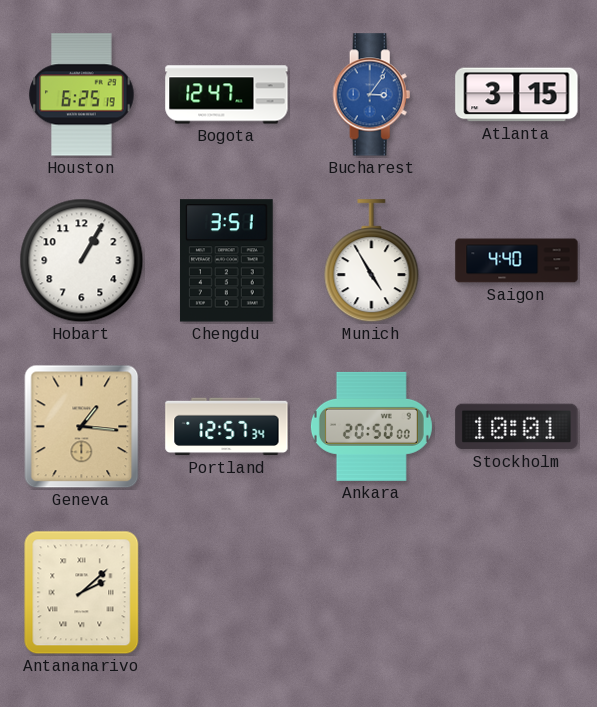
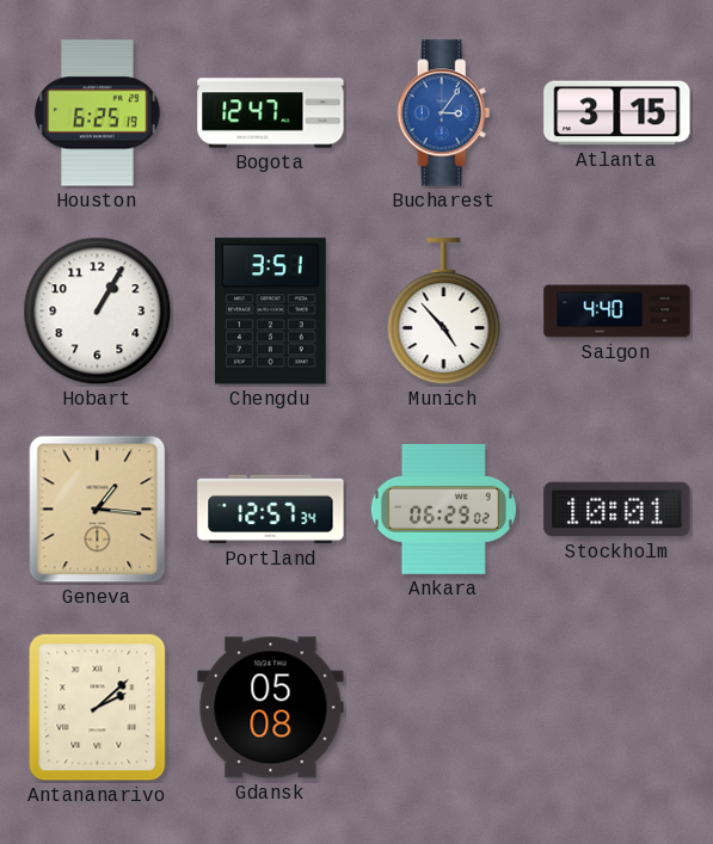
Munich: 4:55 -> 4:53 (444, 312)
Ankara: 20:50 -> 06:29 (443, 509)
Gdansk: none -> 05:08 (271, 708)
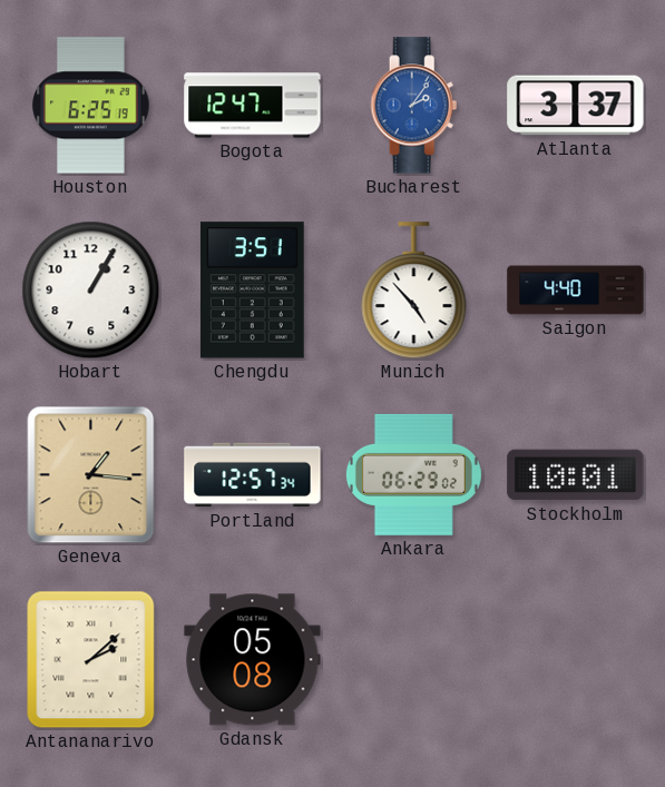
Bucharest: 3:06 -> 2:06 (414, 106)
Atlanta: 3:15 -> 3:37 (576, 106)
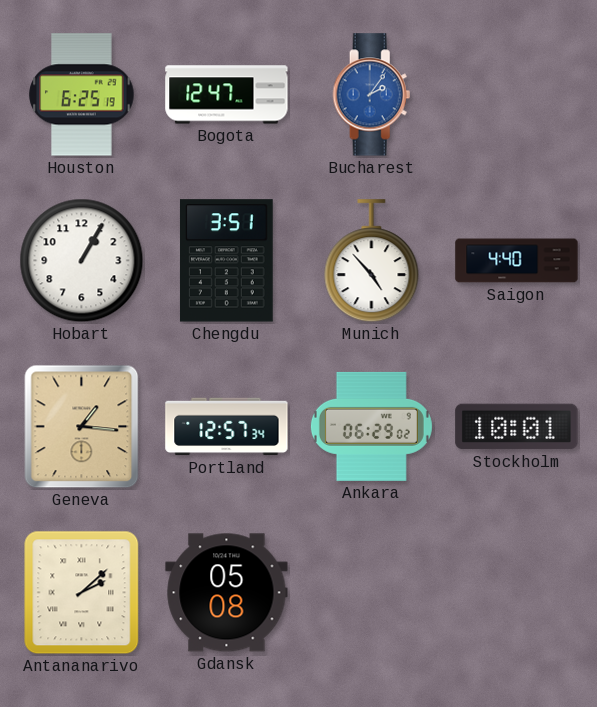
Atlanta: 3:37 -> none (576, 106)
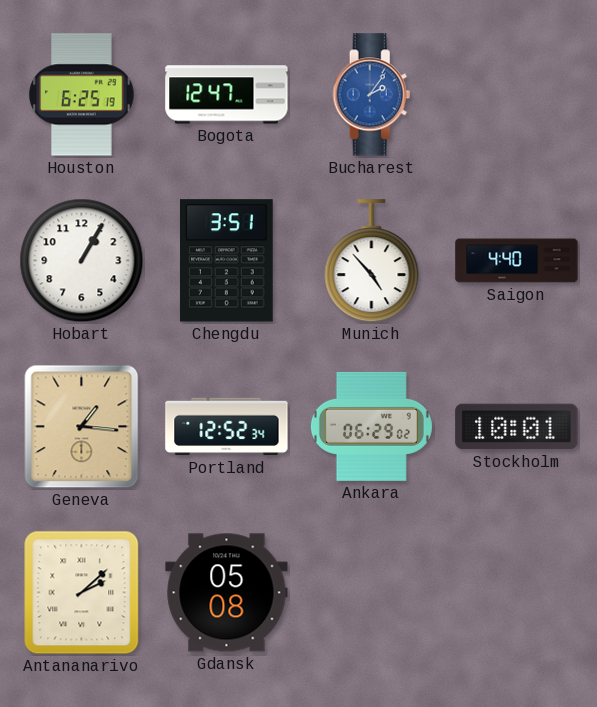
Portland: 12:57 -> 12:52 (227, 427)
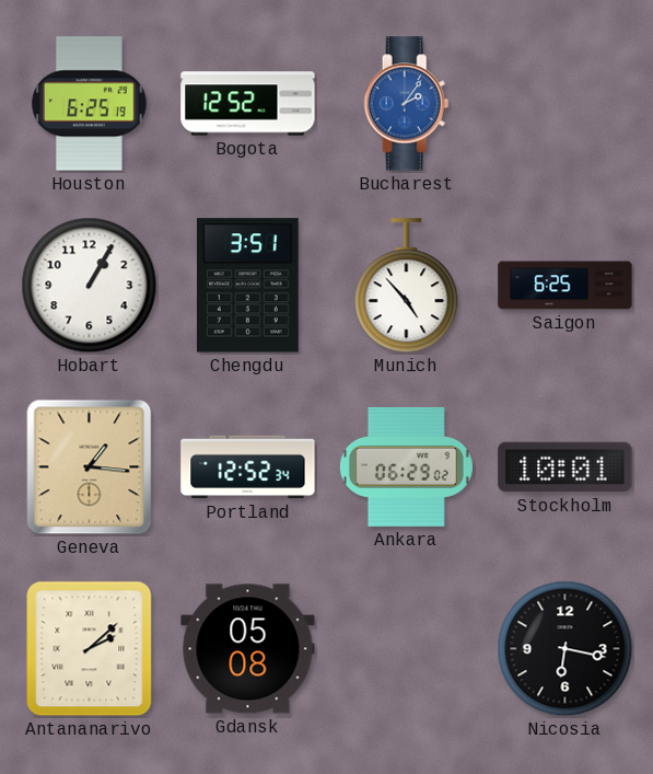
Bogota: 12:47 -> 12:52 (248, 104)
Saigon: 4:40 -> 6:25 (565, 286)
Nicosia: none -> 6:17 (565, 649)
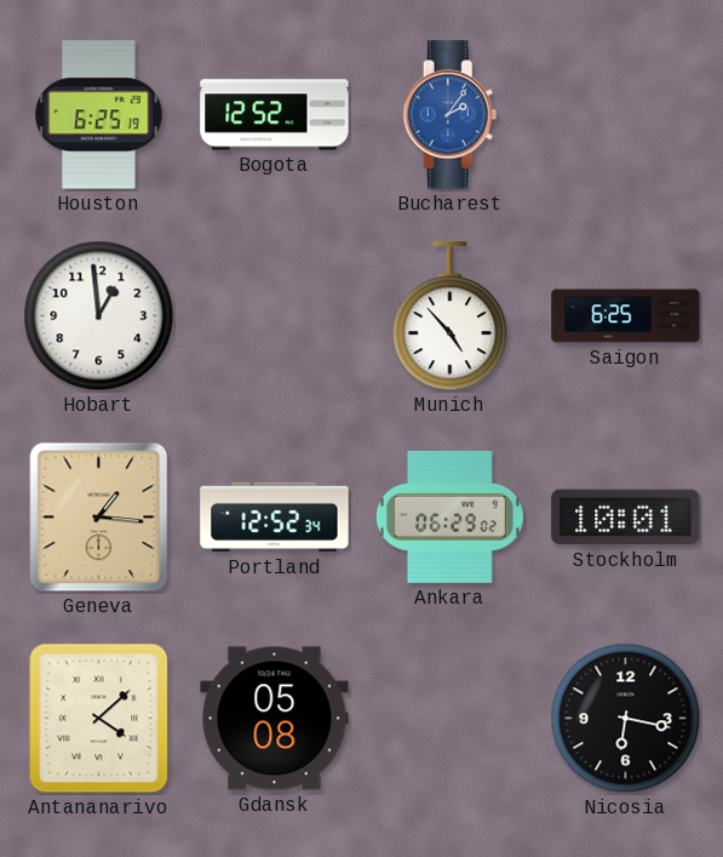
Hobart: 1:05 -> 12:59 (99, 316)
Chengdu: 3:51 -> none (247, 286)
Antananarivo: 2:08 -> 4:08 (99, 719)
